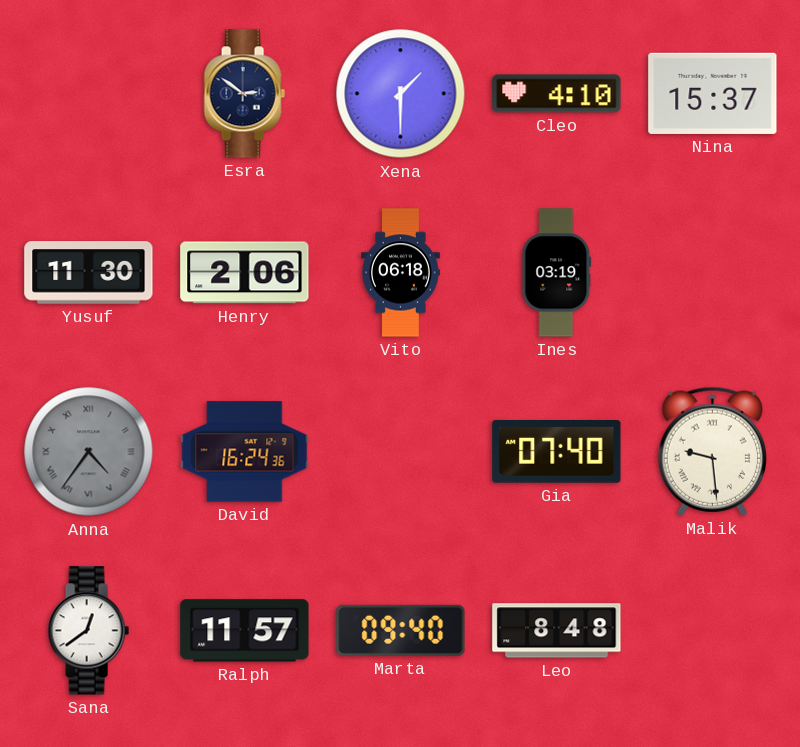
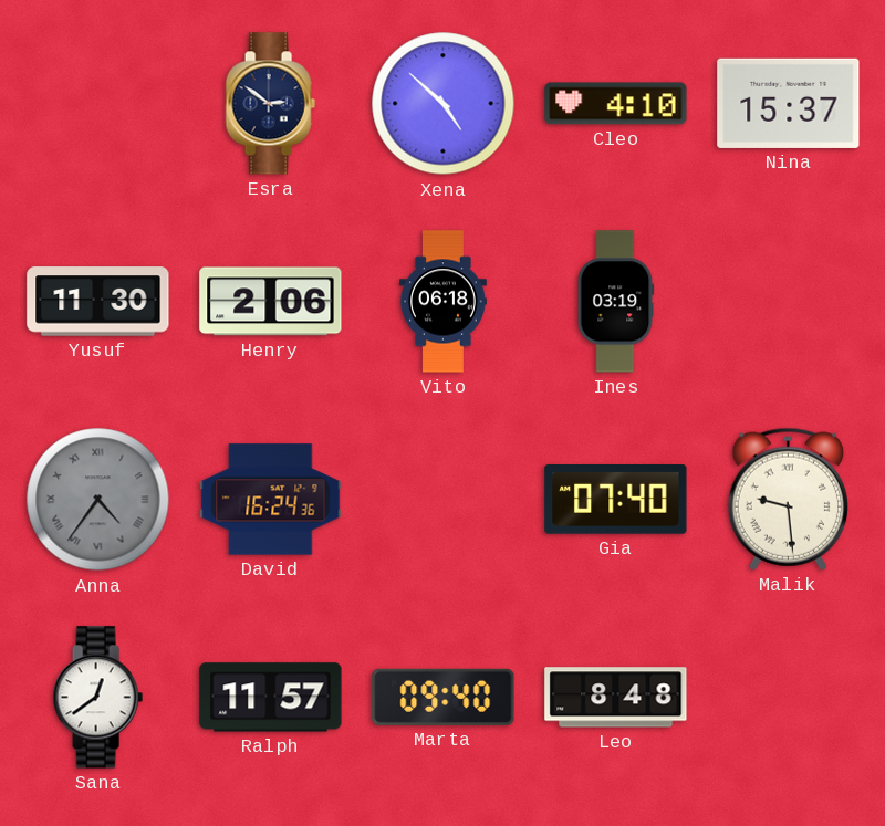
Xena: 1:30 -> 4:52 (444, 104)
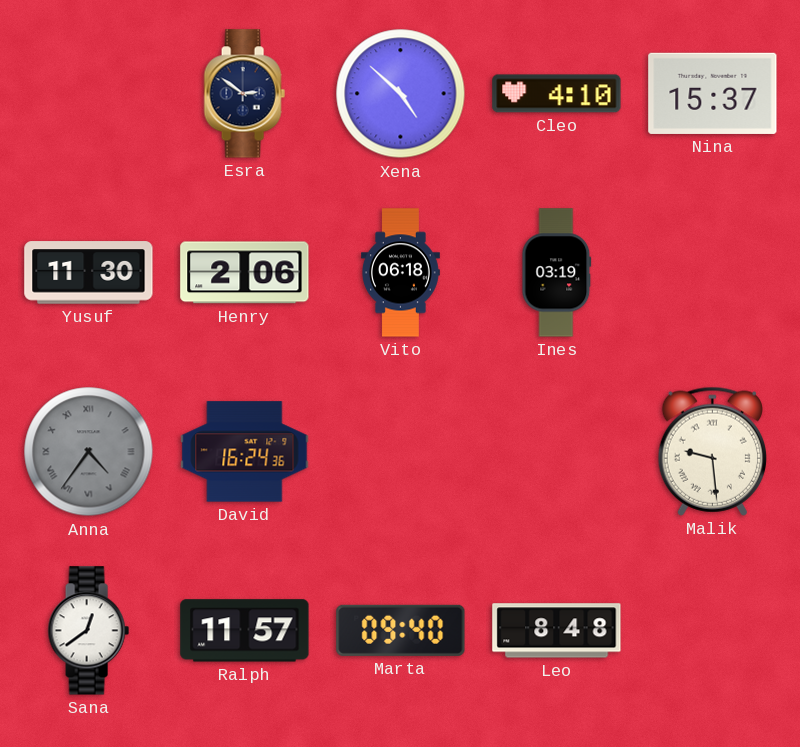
Gia: 07:40 -> none (616, 500)
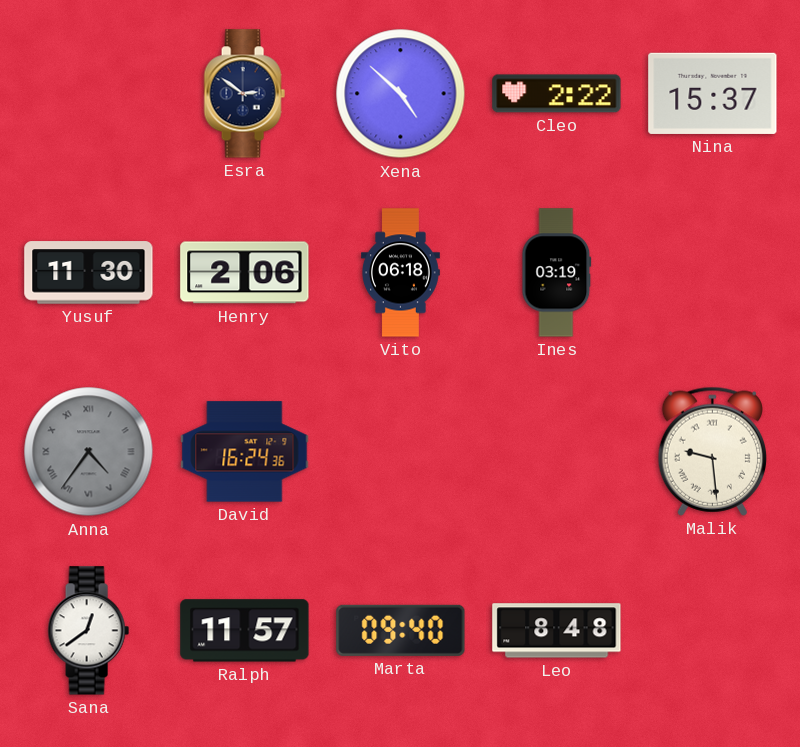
Cleo: 4:10 -> 2:22 (557, 94)
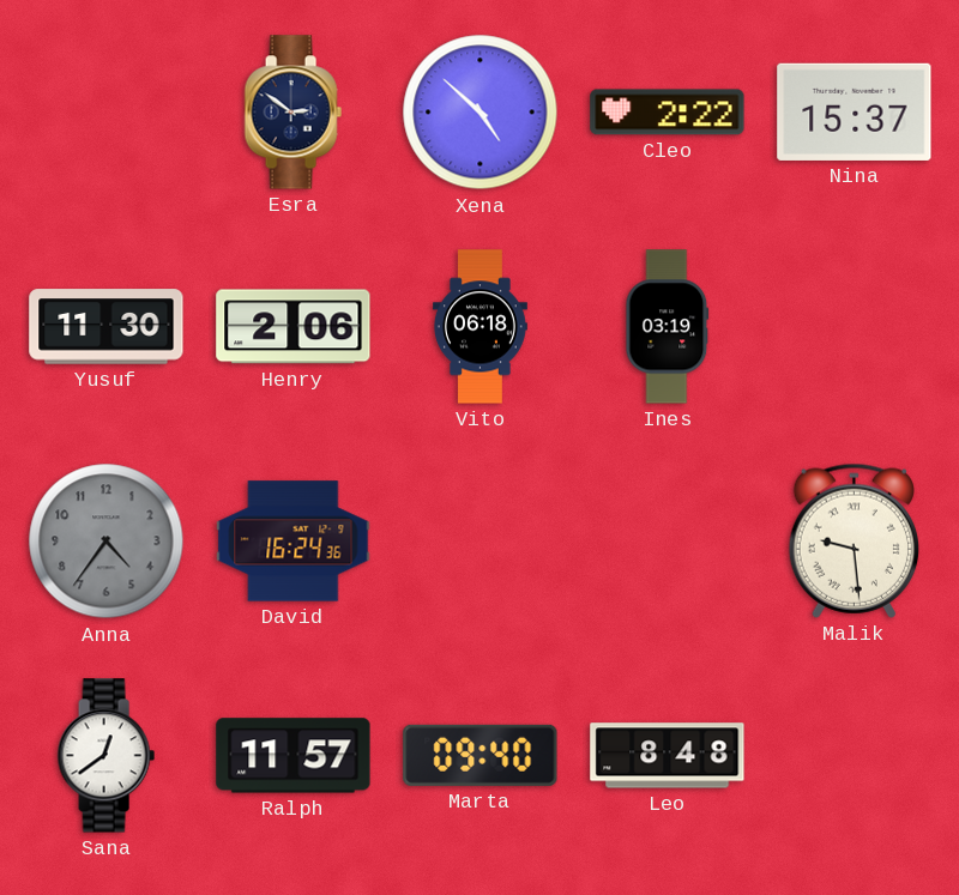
Anna numerals: Roman -> Arabic (107, 542)
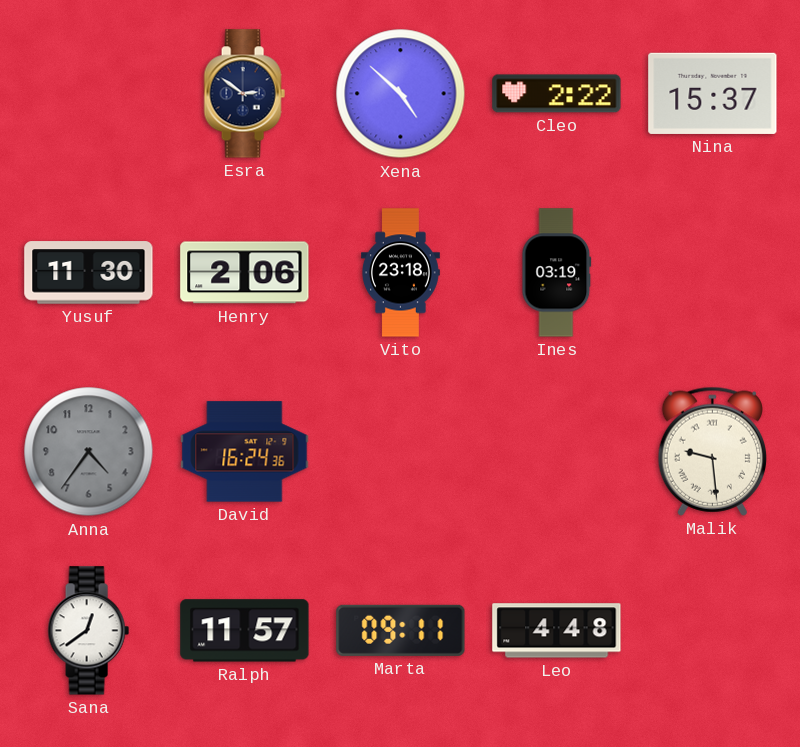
Vito: 06:18 -> 23:18 (401, 273)
Marta: 09:40 -> 09:11 (401, 630)
Leo: 8:48 -> 4:48 (557, 631)
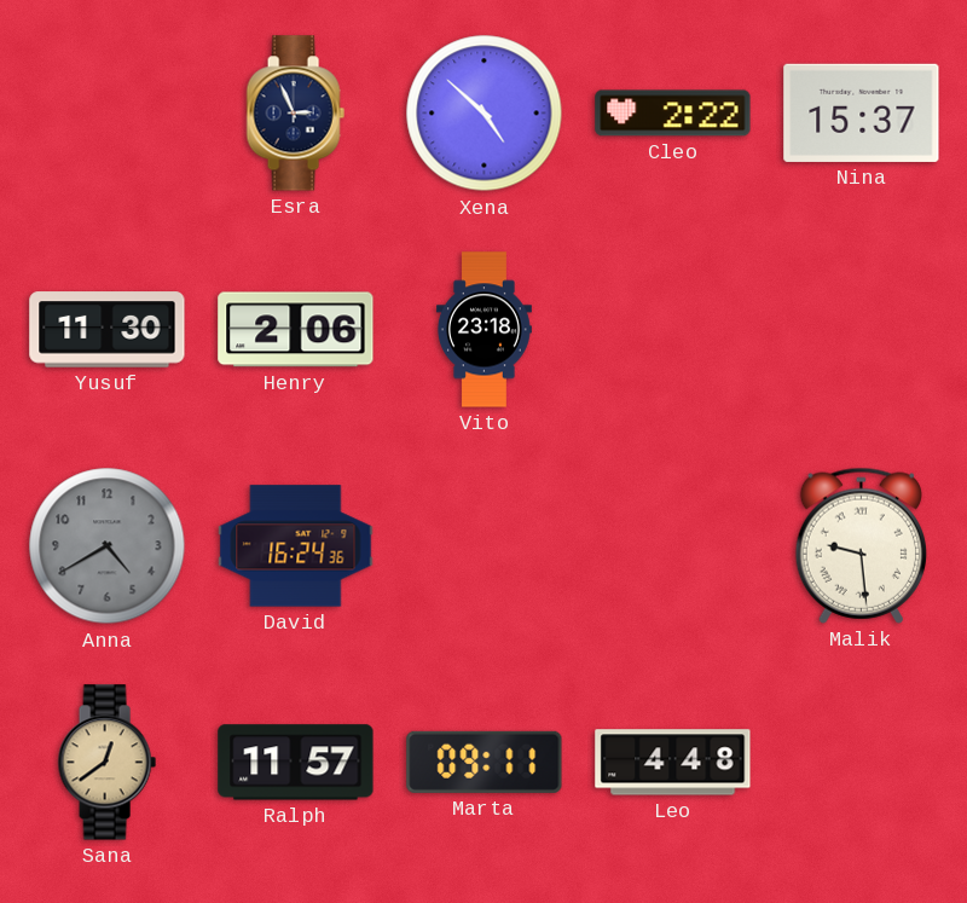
Esra: 2:51 -> 2:56 (295, 114)
Ines: 03:19 -> none (557, 273)
Anna: 4:36 -> 4:40 (108, 546)
Sana dial: white -> champagne (106, 763)
